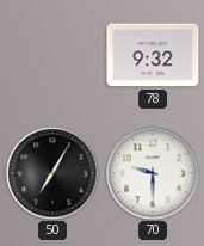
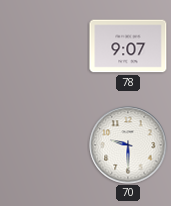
78: 9:32 -> 9:07 (128, 46)
50: 7:05 -> none (52, 173)
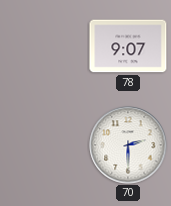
70: 9:30 -> 2:30 (128, 145)
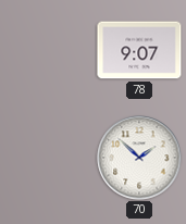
70: 2:30 -> 1:52 (139, 158)
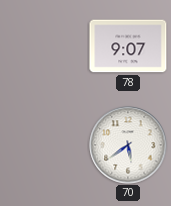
70: 1:52 -> 5:39 (128, 145)
